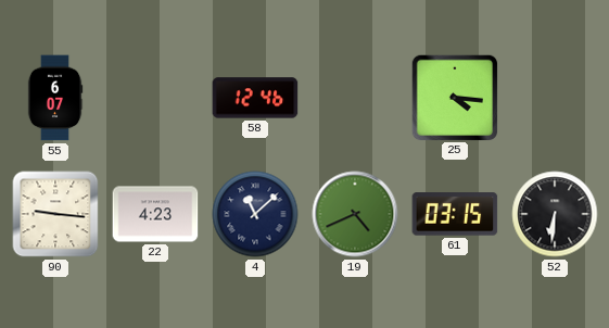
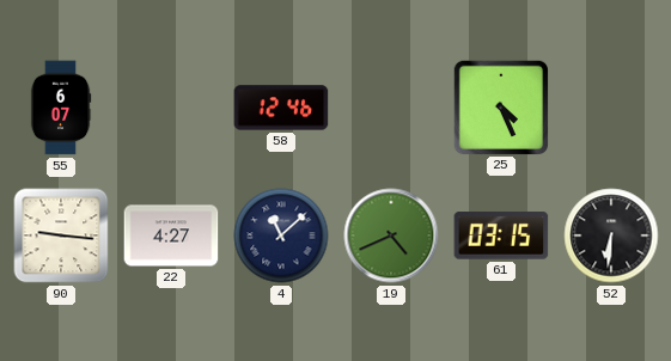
25: 4:16 -> 4:26 (500, 106)
22: 4:23 -> 4:27 (171, 235)
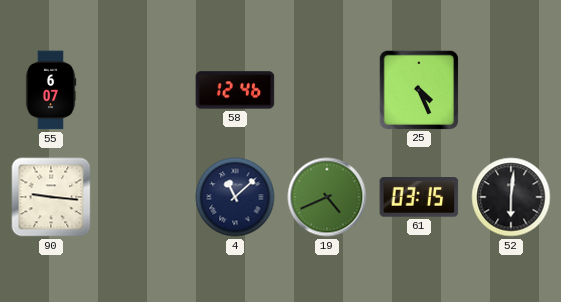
22: 4:27 -> none (171, 235)
52: 6:31 -> 6:01 (511, 197)
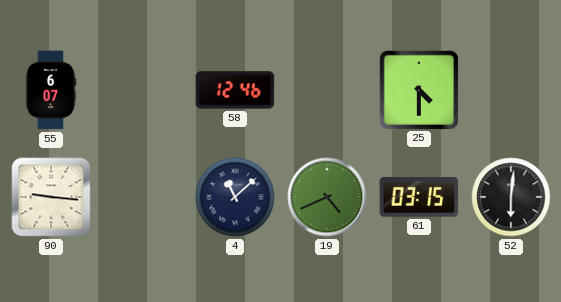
25: 4:26 -> 4:30 (418, 89)
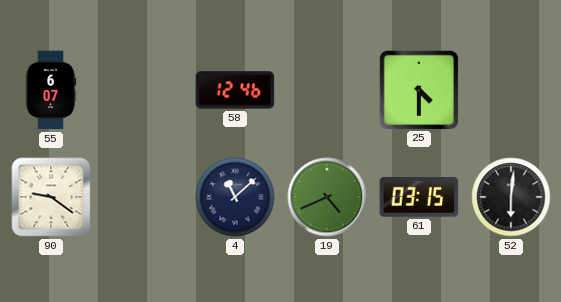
90: 9:16 -> 9:21 (51, 197)
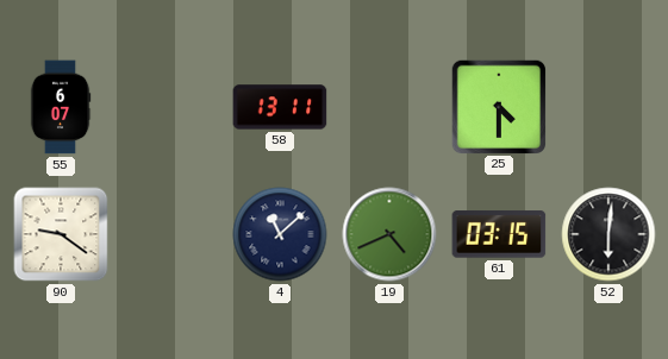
58: 12:46 -> 13:11 (280, 107)
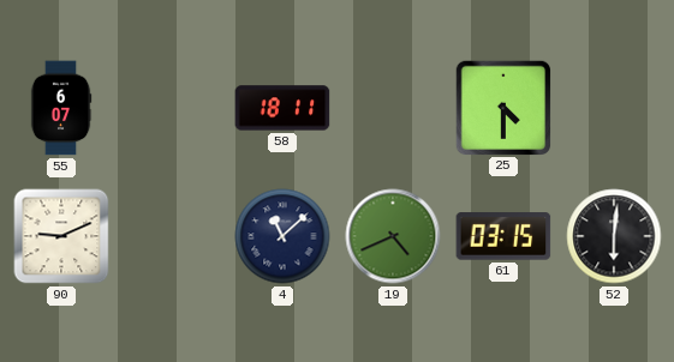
58: 13:11 -> 18:11 (282, 108)
90: 9:21 -> 9:11 (61, 236)
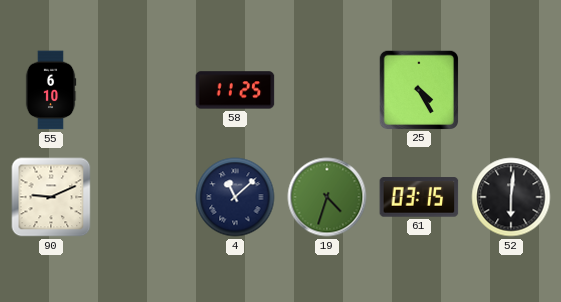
55: 6:07 -> 6:10 (51, 90)
58: 18:11 -> 11:25 (235, 90)
25: 4:30 -> 4:25 (418, 89)
19: 4:41 -> 4:33 (327, 197)
